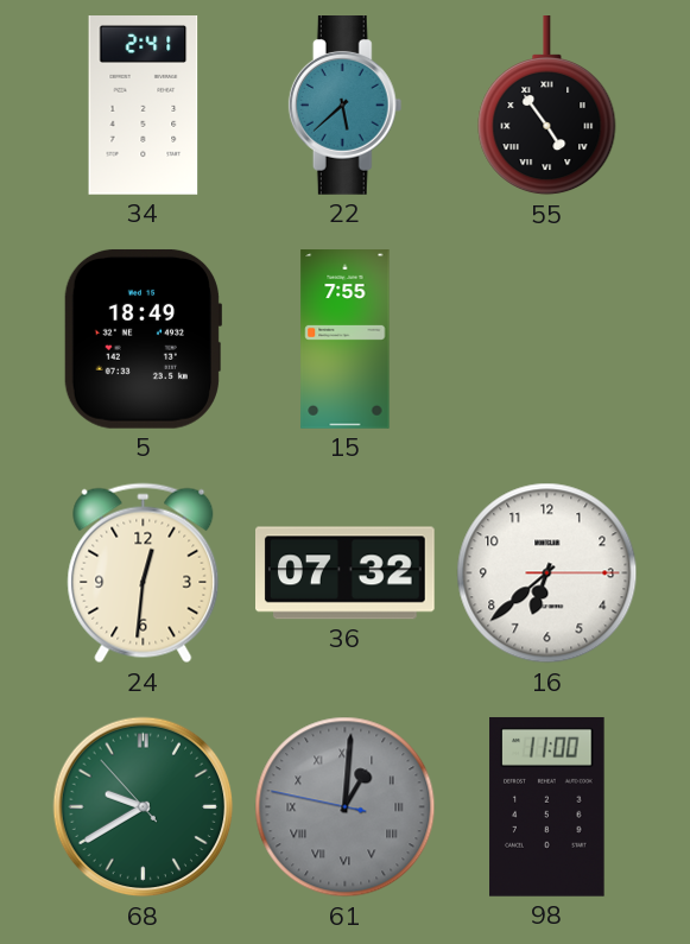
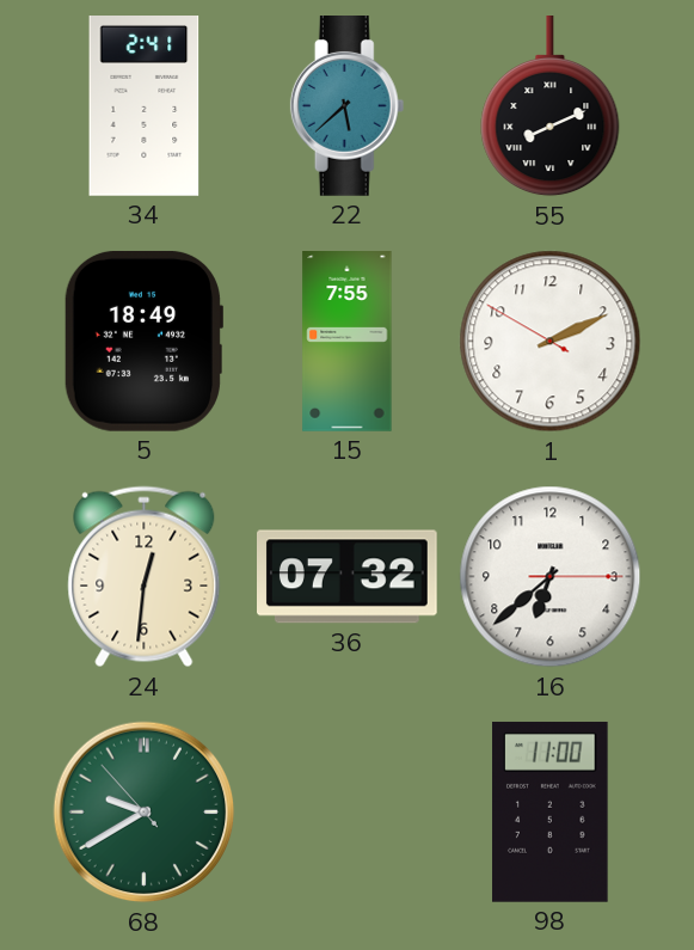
55: 4:54 -> 8:11 (551, 108)
1: none -> 2:10 (551, 342)
61: 1:00 -> none (346, 807)
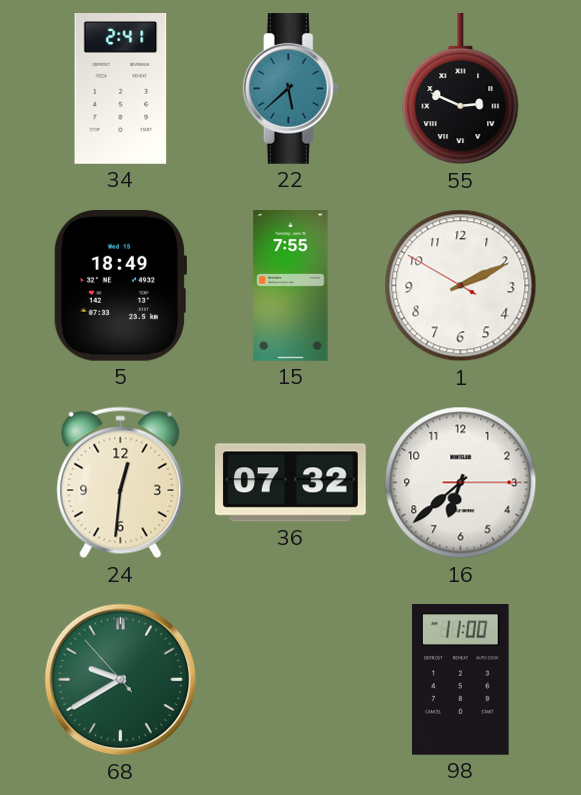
55: 8:11 -> 2:49 (461, 90)
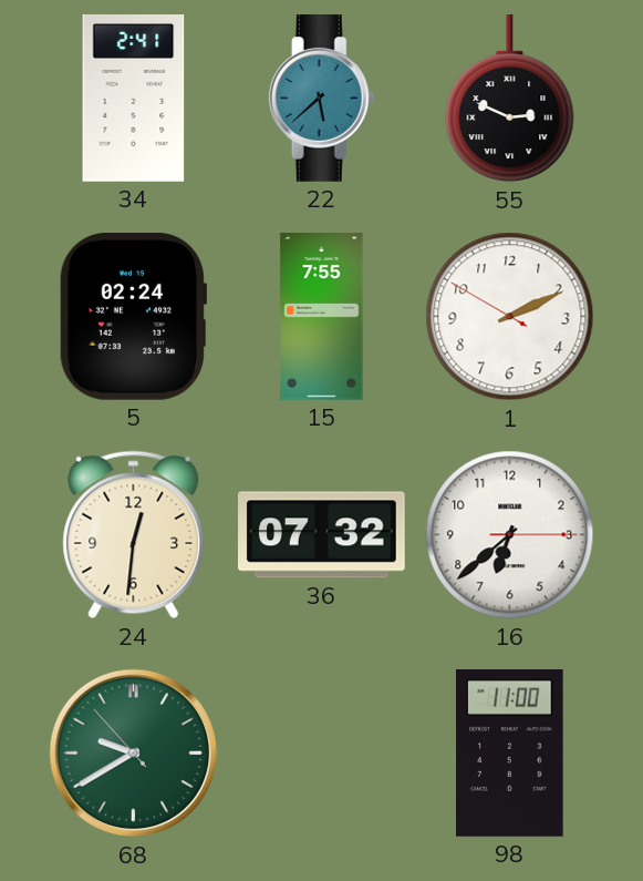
5: 18:49 -> 02:24 (132, 316)
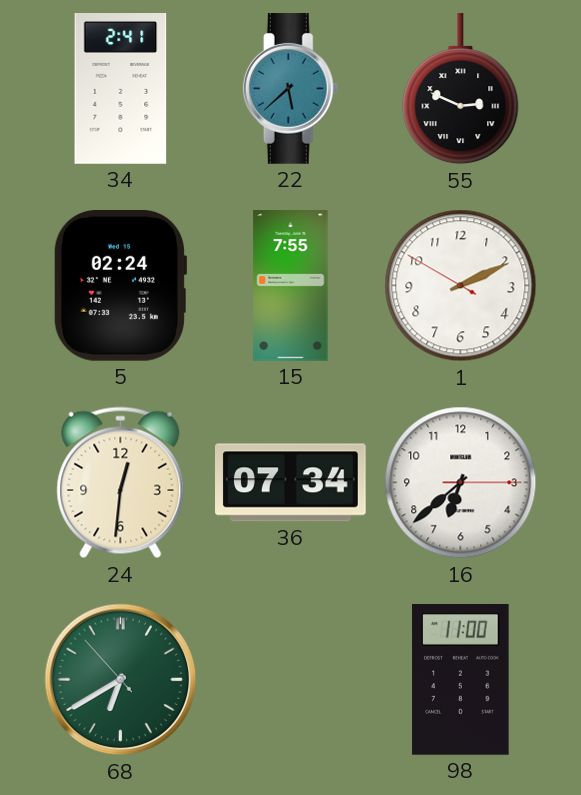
36: 07:32 -> 07:34 (291, 483)
68: 9:39 -> 6:39 (121, 680)
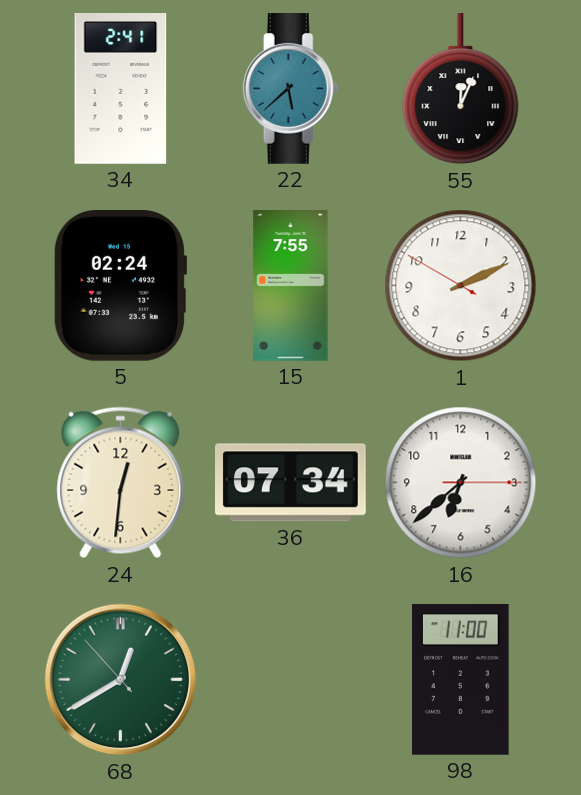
55: 2:49 -> 12:04 (461, 90)
68: 6:39 -> 12:39 (121, 680)
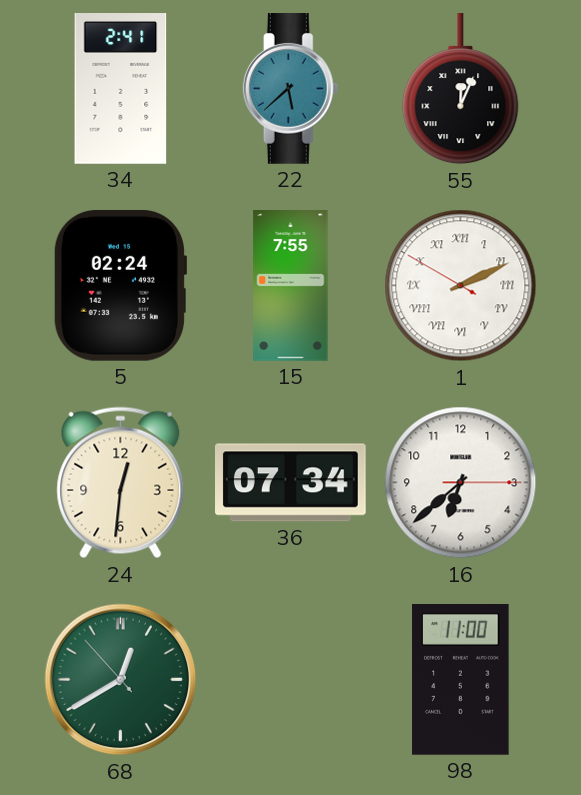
1 numerals: Arabic -> Roman (461, 286)
